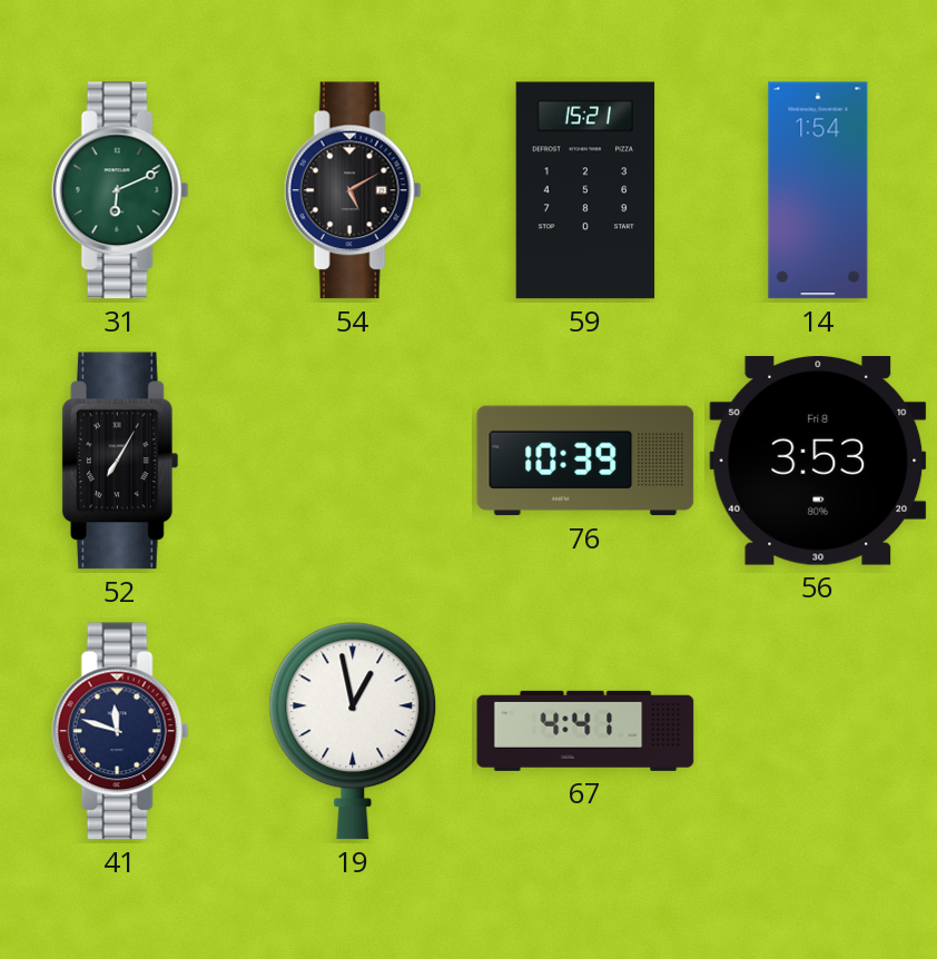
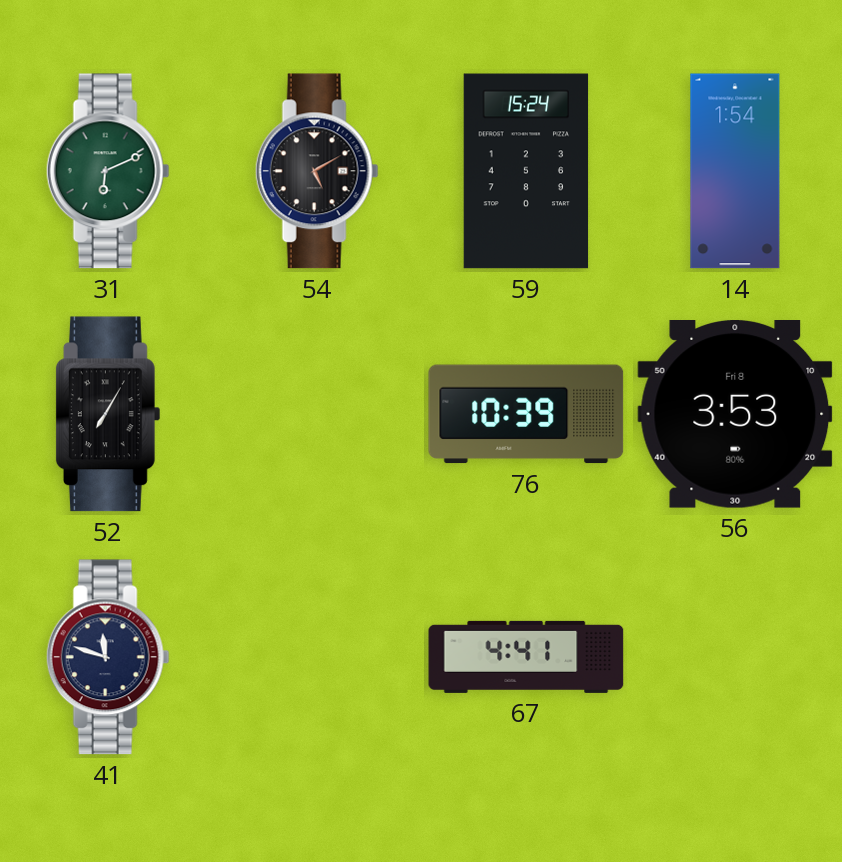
59: 15:21 -> 15:24 (526, 171)
19: 12:58 -> none (353, 731)
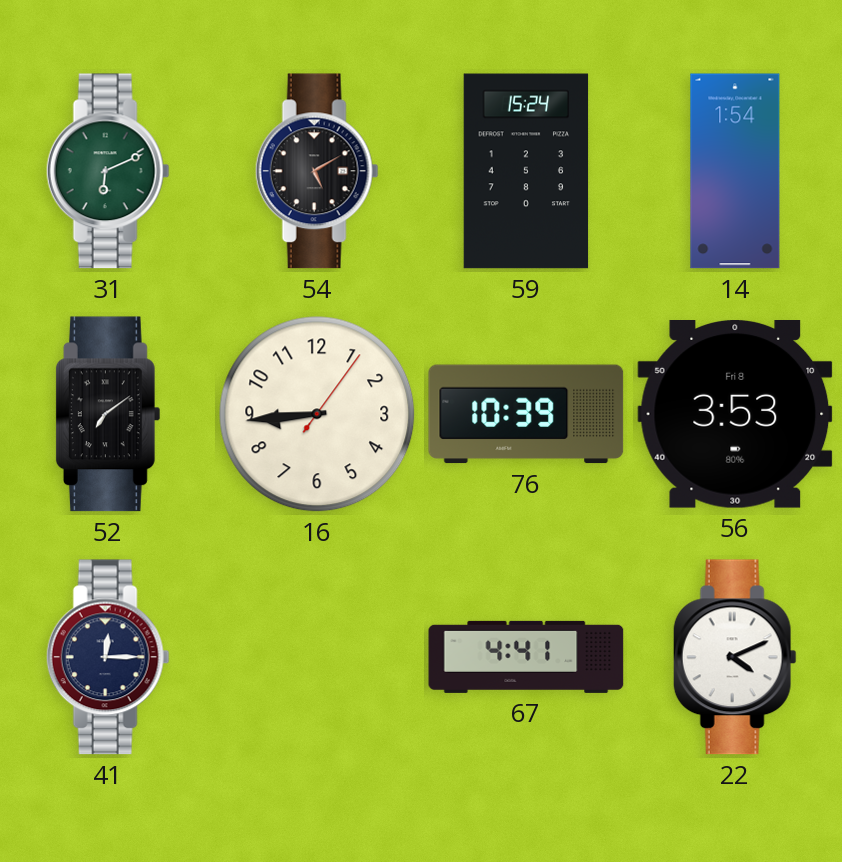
52: 7:05 -> 7:09 (107, 414)
16: none -> 8:44 (317, 414)
41: 11:48 -> 12:15 (108, 657)
22: none -> 4:11 (735, 657)
